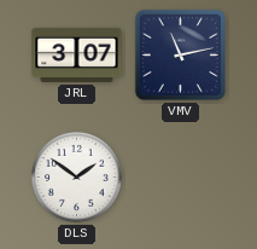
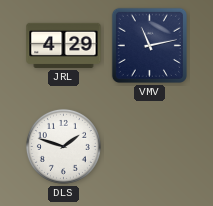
JRL: 3:07 -> 4:29 (64, 45)
DLS: 1:51 -> 1:48 (63, 146)
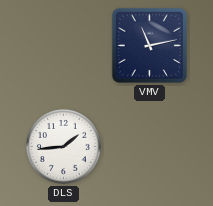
JRL: 4:29 -> none (64, 45)
DLS: 1:48 -> 1:44 (63, 146)
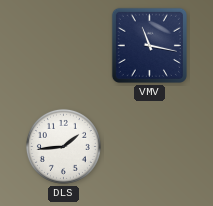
VMV: 11:13 -> 11:17 (149, 45)
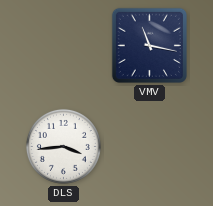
DLS: 1:44 -> 3:44 (63, 146)
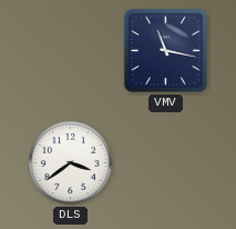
DLS: 3:44 -> 3:39 (70, 162)
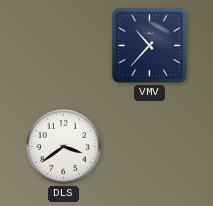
VMV: 11:17 -> 10:37 (149, 45)
